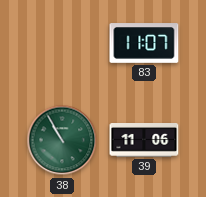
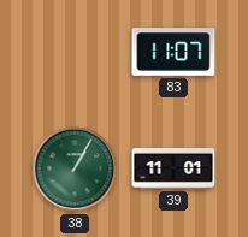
38: 10:55 -> 1:05 (75, 168)
39: 11:06 -> 11:01 (173, 170)
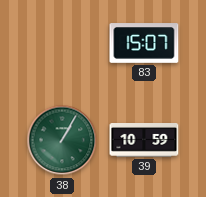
83: 11:07 -> 15:07 (144, 43)
39: 11:01 -> 10:59 (144, 141)
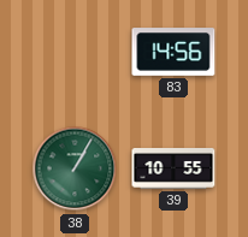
83: 15:07 -> 14:56 (173, 52)
39: 10:59 -> 10:55 (173, 170)
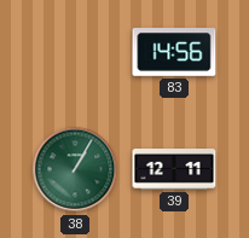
39: 10:55 -> 12:11 (174, 170)
